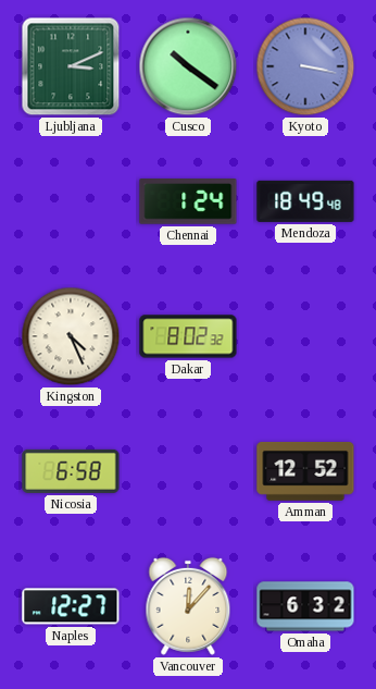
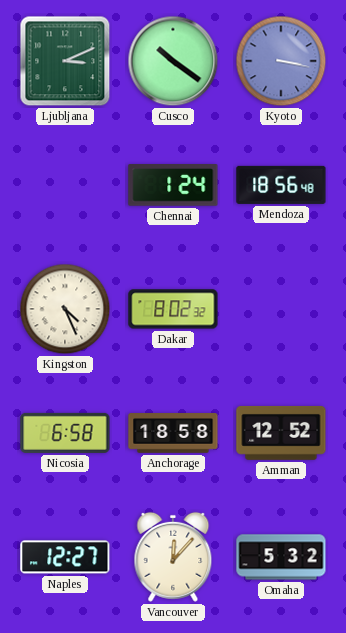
Mendoza: 18:49 -> 18:56 (281, 185)
Anchorage: none -> 18:58 (173, 433)
Omaha: 6:32 -> 5:32 (281, 557)
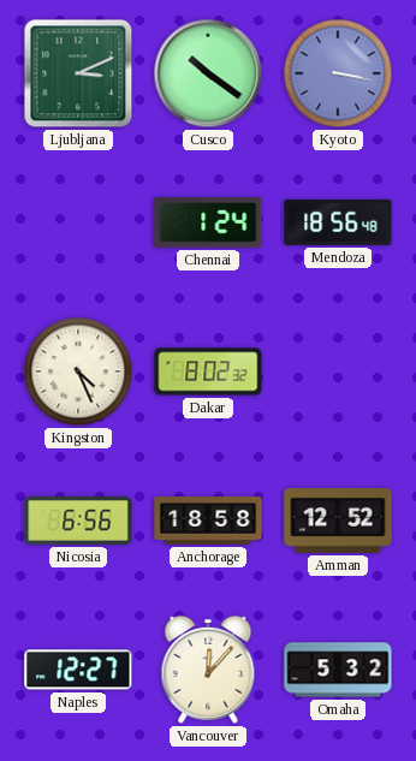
Nicosia: 6:58 -> 6:56 (78, 521)
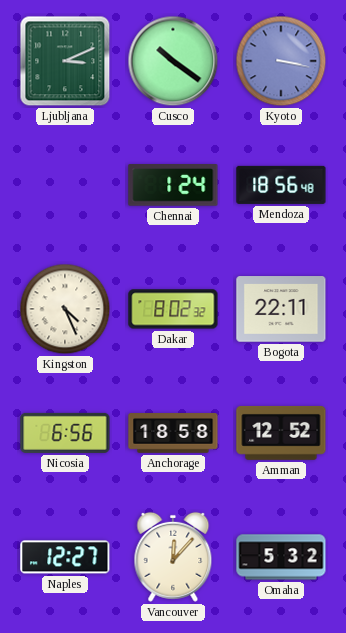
Bogota: none -> 22:11 (281, 309)
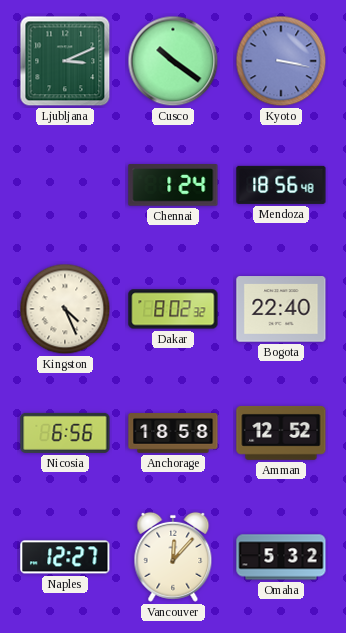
Bogota: 22:11 -> 22:40 (281, 309)
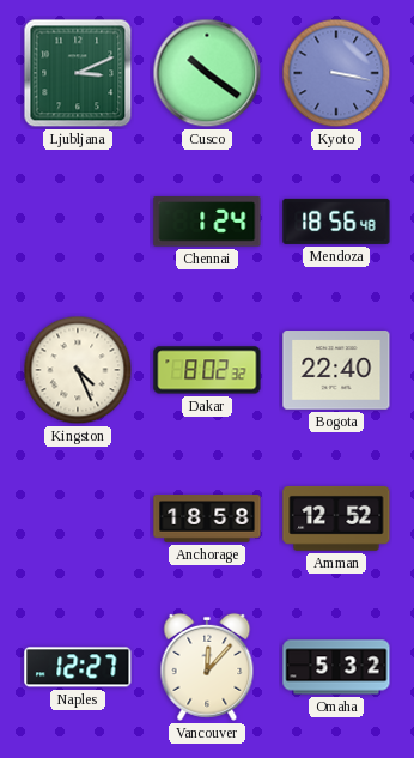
Nicosia: 6:56 -> none (65, 433)
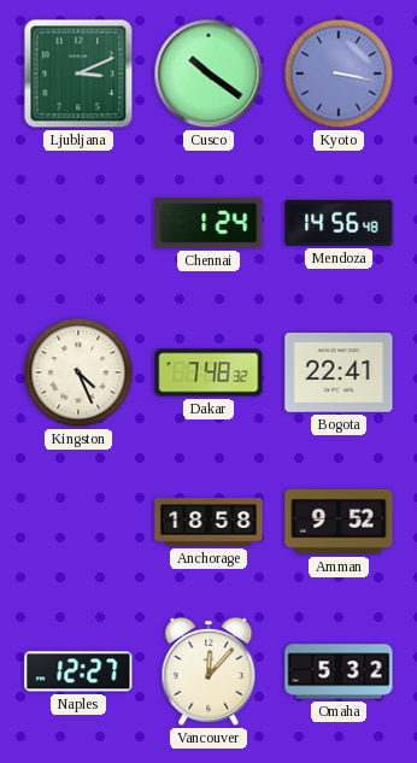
Mendoza: 18:56 -> 14:56 (339, 223)
Dakar: 8:02 -> 7:48 (208, 372)
Bogota: 22:40 -> 22:41 (339, 372)
Amman: 12:52 -> 9:52 (339, 522)
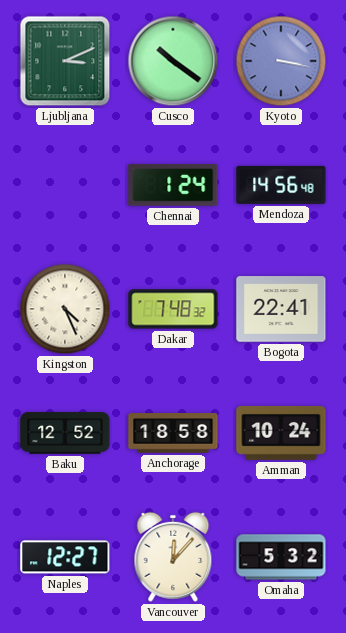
Baku: none -> 12:52 (65, 433)
Amman: 9:52 -> 10:24 (281, 433)
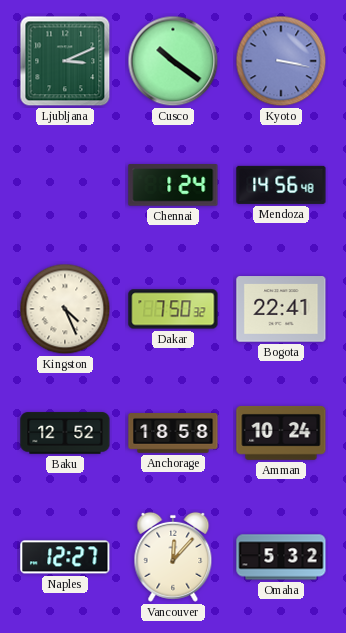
Dakar: 7:48 -> 7:50 (173, 309)
